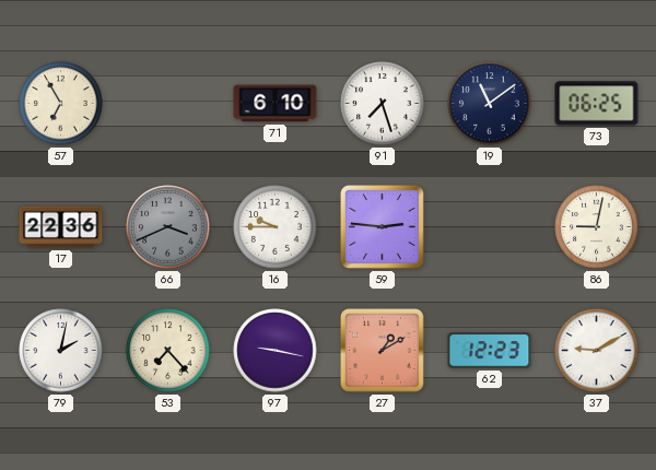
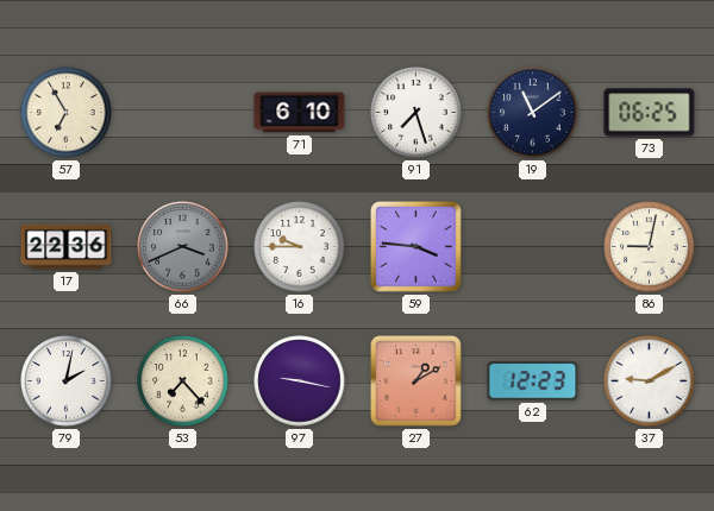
59: 2:46 -> 3:46 (415, 246)
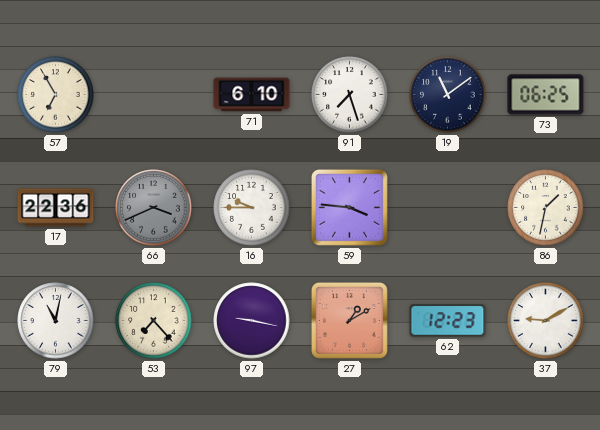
86: 9:02 -> 1:32 (546, 208)
79: 2:02 -> 11:02 (56, 321)
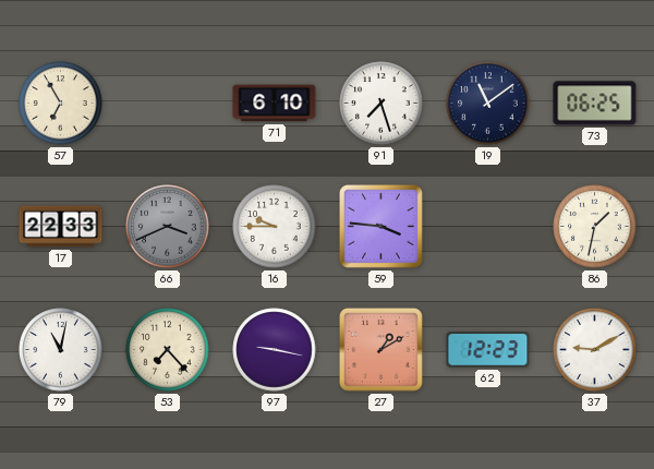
17: 22:36 -> 22:33 (61, 227)
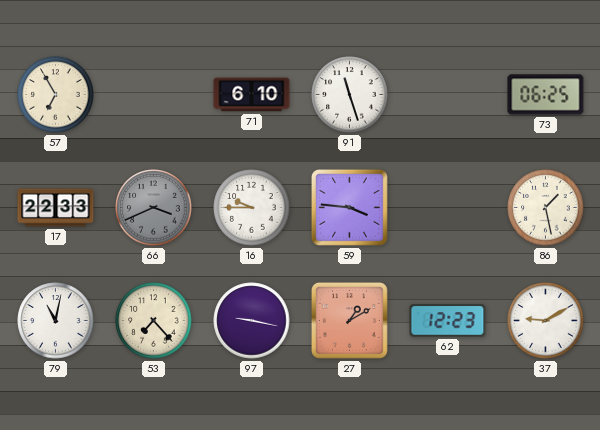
91: 7:27 -> 11:27 (350, 95)
19: 11:09 -> none (488, 104)
86: 1:32 -> 1:28 (546, 208)
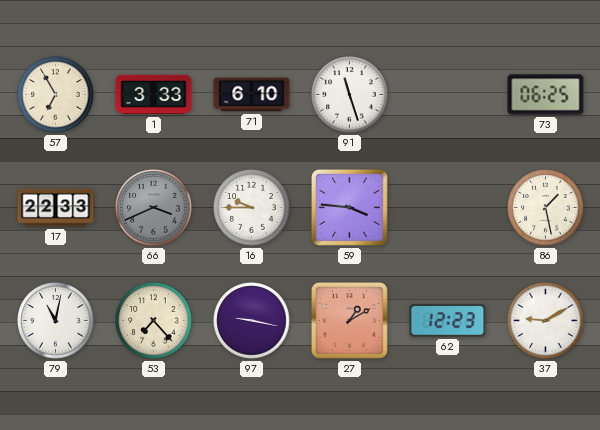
1: none -> 3:33 (154, 95)
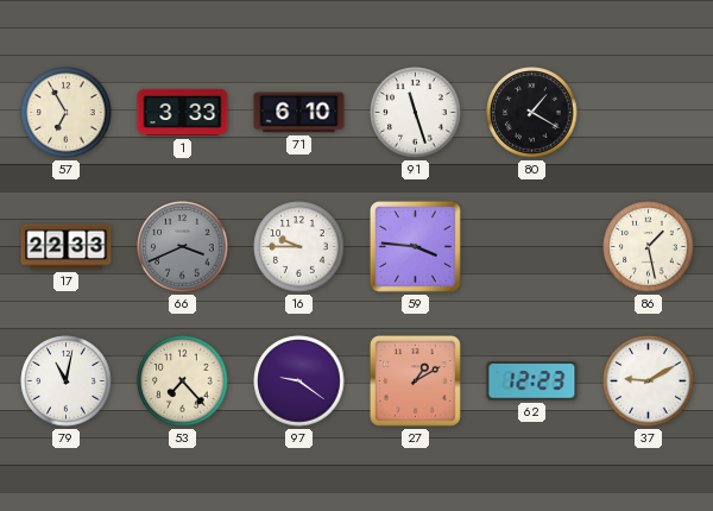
80: none -> 1:20 (532, 113)
73: 06:25 -> none (546, 95)
97: 9:17 -> 9:21 (299, 381)
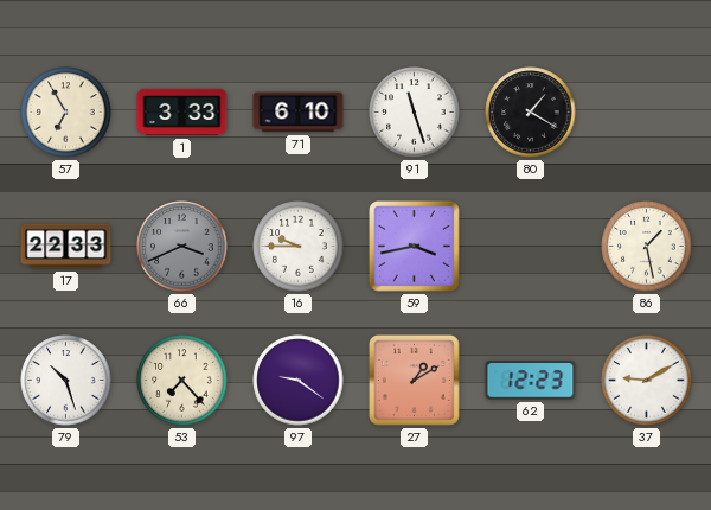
59: 3:46 -> 3:43 (414, 246)
79: 11:02 -> 10:27 (66, 381)
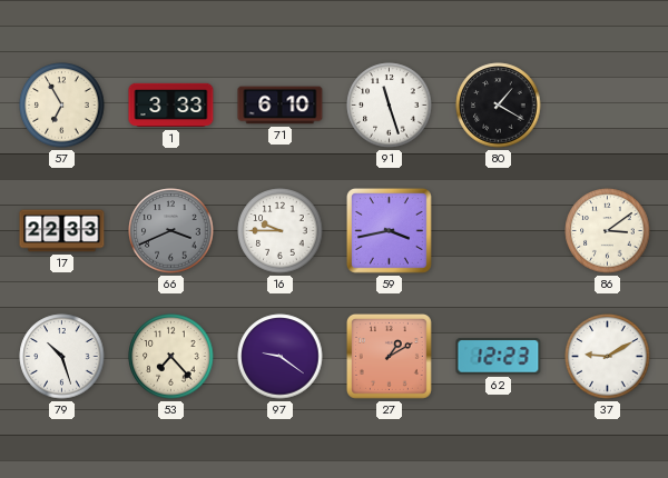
86: 1:28 -> 3:09 (608, 231)
